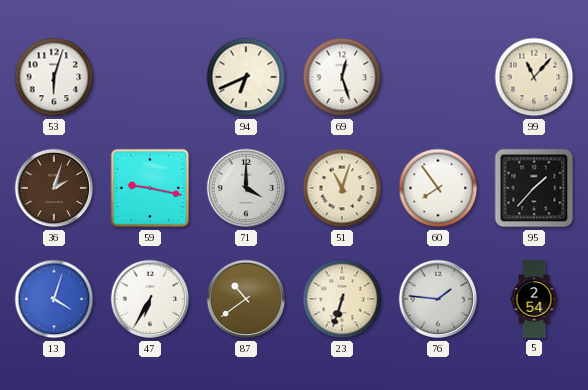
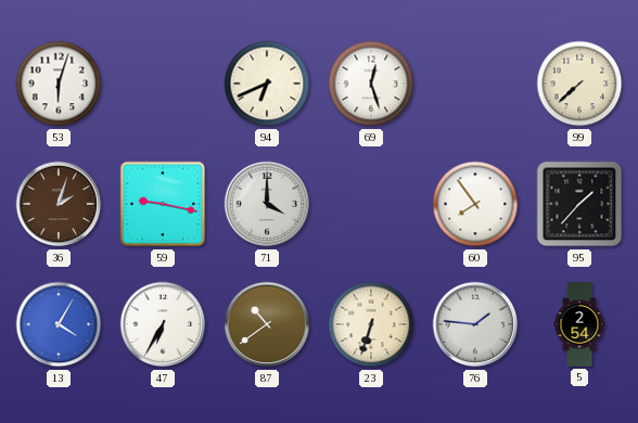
99: 11:07 -> 7:38 (579, 84)
51: 11:03 -> none (342, 188)
13: 4:03 -> 4:05 (59, 324)
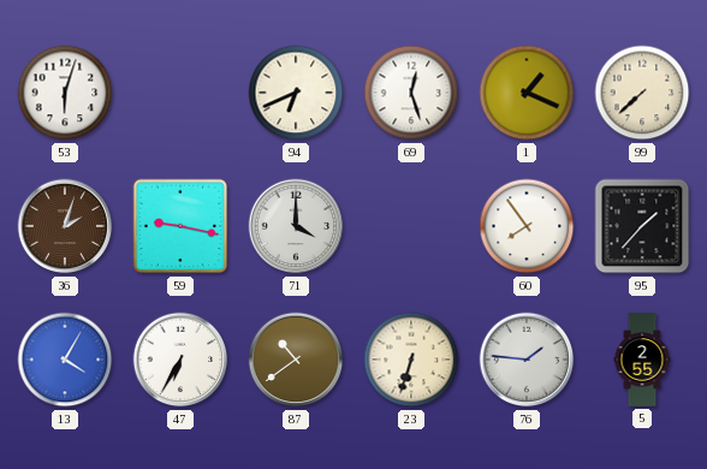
1: none -> 1:19 (527, 93)
5: 2:54 -> 2:55 (642, 360)
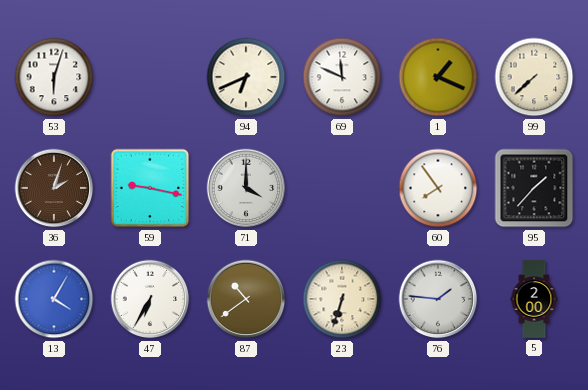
69: 12:27 -> 11:49 (342, 77)
5: 2:55 -> 2:00 (534, 299)
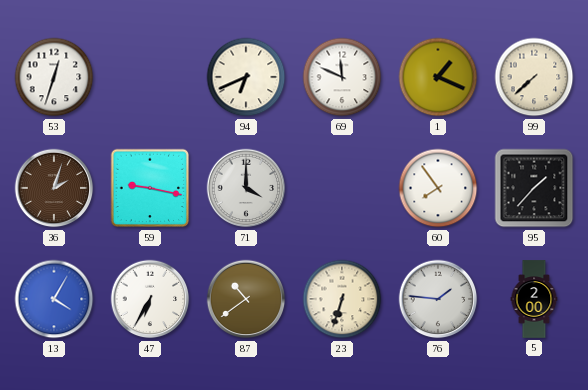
53: 6:03 -> 12:33 (54, 77)
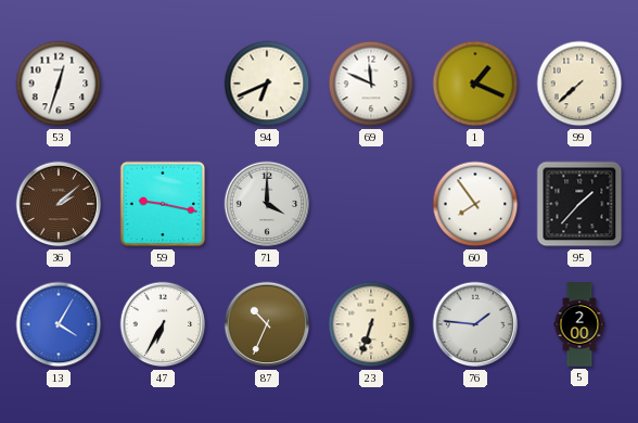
36: 2:03 -> 2:08 (59, 204)
87: 10:39 -> 10:34 (267, 324)
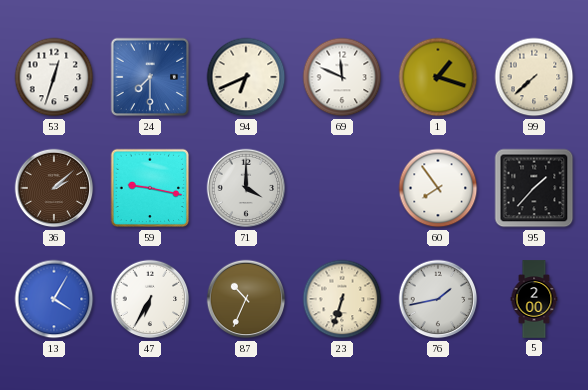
24: none -> 7:30 (150, 77)
1: 1:19 -> 1:18 (438, 77)
76: 1:46 -> 1:43 (438, 299)
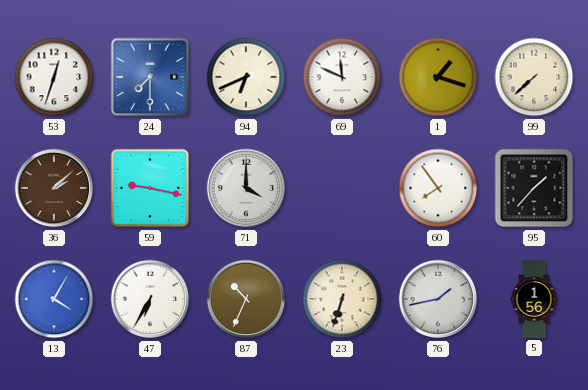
5: 2:00 -> 1:56 (534, 299)
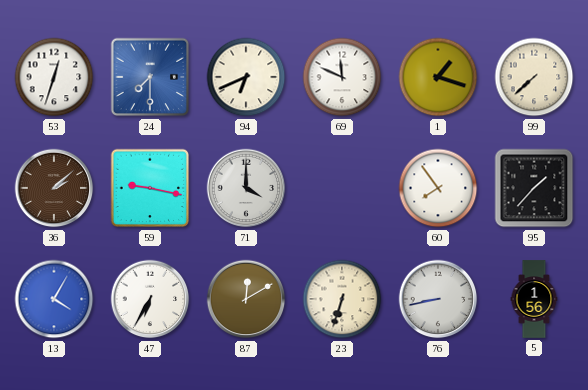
87: 10:34 -> 12:10 (246, 299)
76: 1:43 -> 8:43 (438, 299)
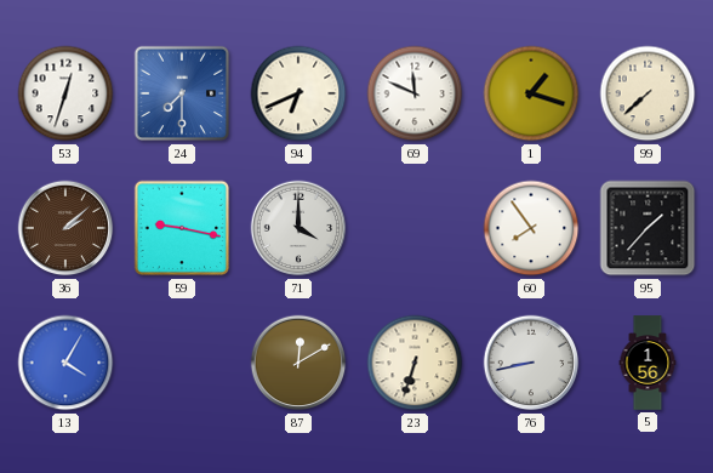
47: 6:35 -> none (150, 299)
